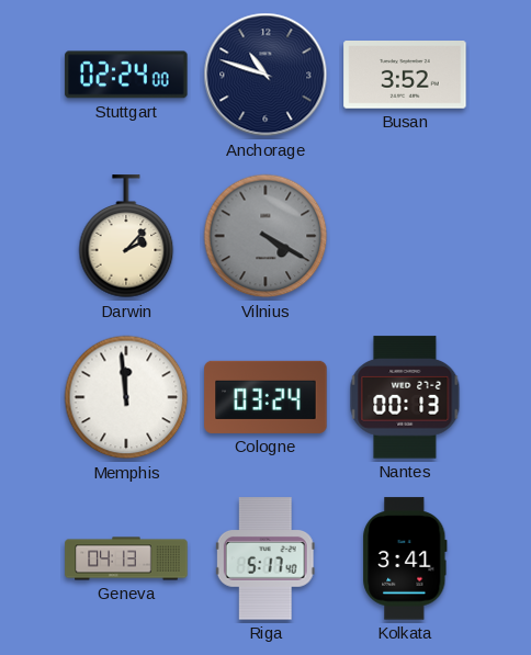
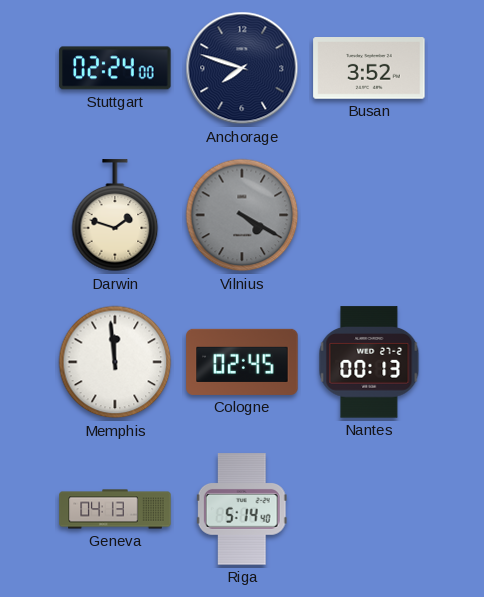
Anchorage: 10:48 -> 7:48 (242, 68)
Darwin: 2:07 -> 1:48 (115, 216)
Cologne: 03:24 -> 02:45 (242, 362)
Riga: 5:17 -> 5:14 (242, 509)
Kolkata: 3:41 -> none (405, 558)
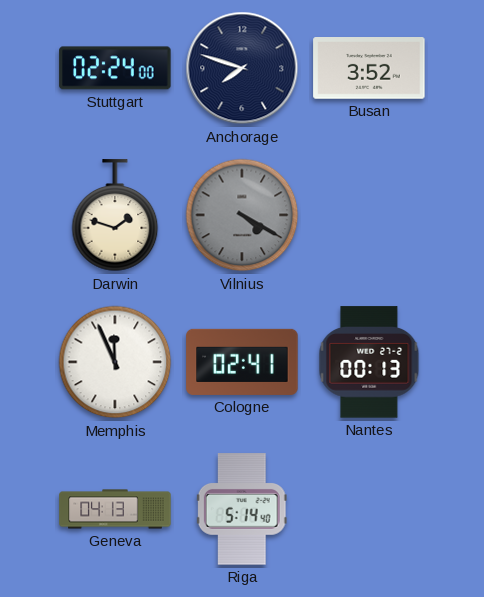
Memphis: 11:59 -> 11:56 (115, 362)
Cologne: 02:45 -> 02:41 (242, 362)
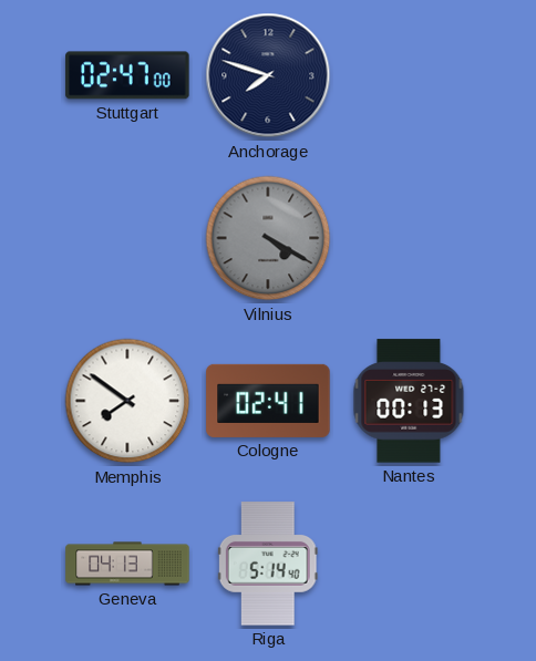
Stuttgart: 02:24 -> 02:47 (127, 75)
Busan: 3:52 -> none (369, 69)
Darwin: 1:48 -> none (115, 216)
Memphis: 11:56 -> 7:51 (127, 401)
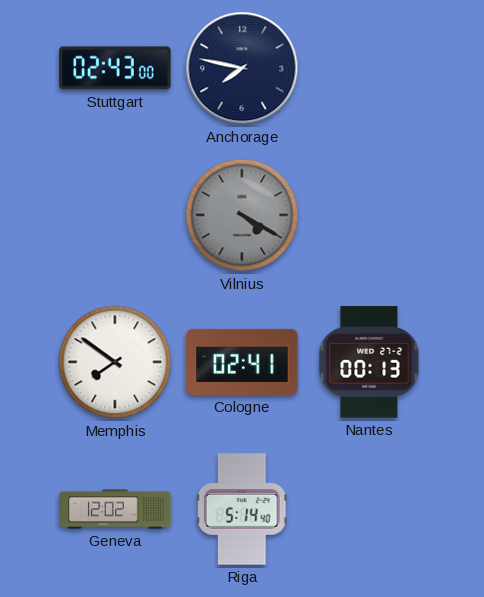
Stuttgart: 02:47 -> 02:43 (115, 68)
Anchorage: 7:48 -> 7:47 (242, 68)
Geneva: 04:13 -> 12:02 (115, 509)
